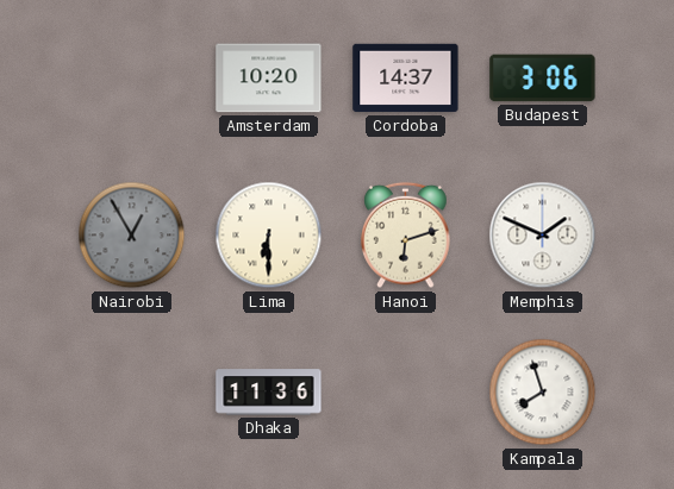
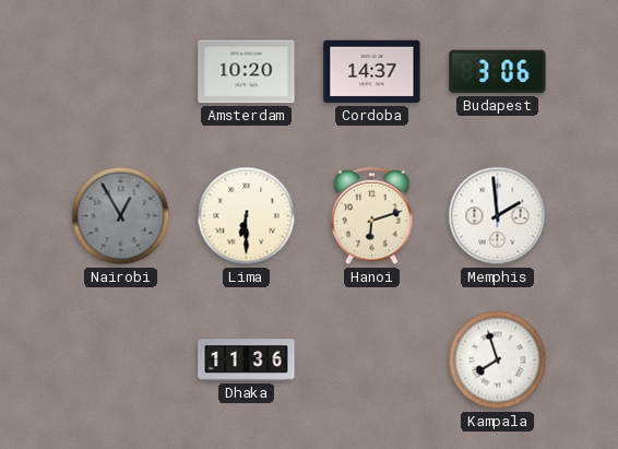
Memphis: 1:49 -> 1:59 (498, 216)
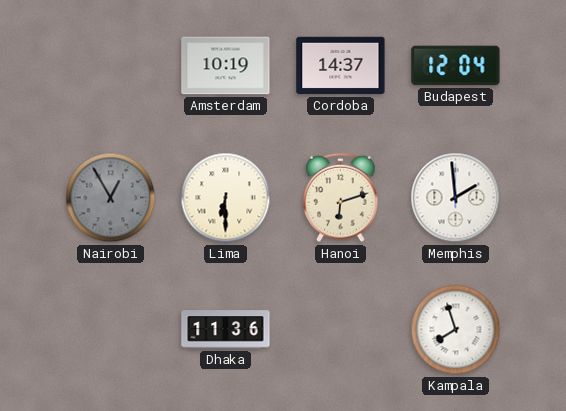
Amsterdam: 10:20 -> 10:19 (226, 66)
Budapest: 3:06 -> 12:04 (456, 66)
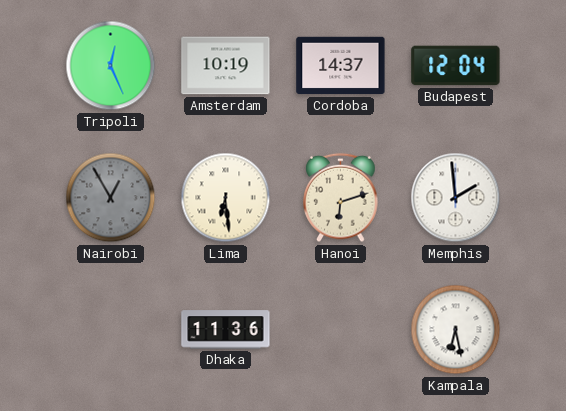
Tripoli: none -> 12:26 (111, 66)
Lima: 6:30 -> 6:29 (226, 198)
Kampala: 7:57 -> 6:28 (456, 330)
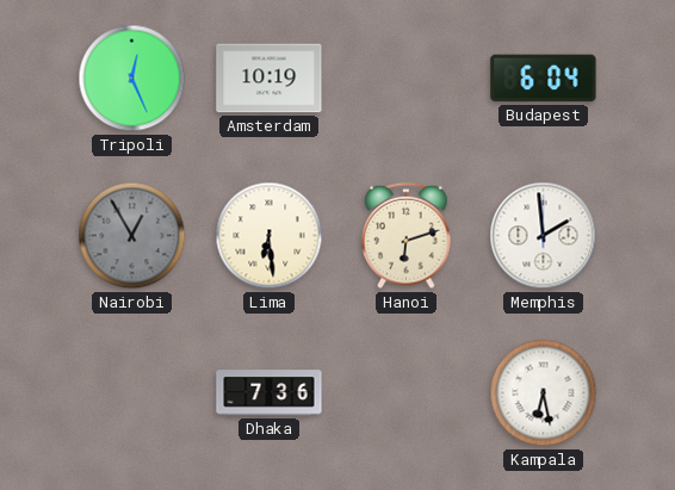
Cordoba: 14:37 -> none (341, 66)
Budapest: 12:04 -> 6:04 (544, 79)
Dhaka: 11:36 -> 7:36 (270, 393)
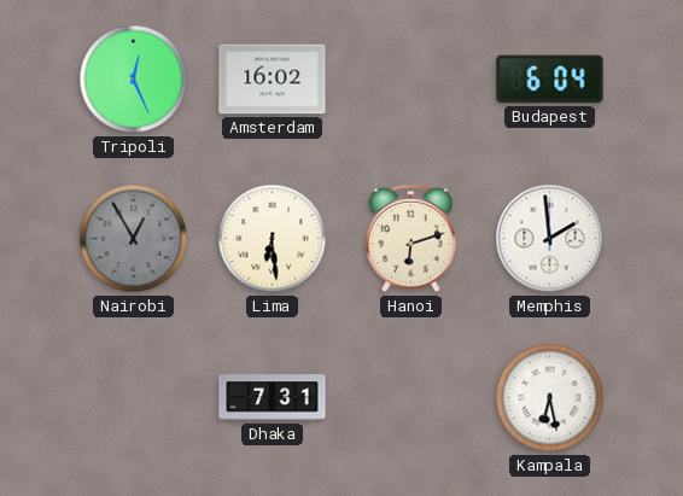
Amsterdam: 10:19 -> 16:02 (273, 80)
Dhaka: 7:36 -> 7:31 (273, 398)
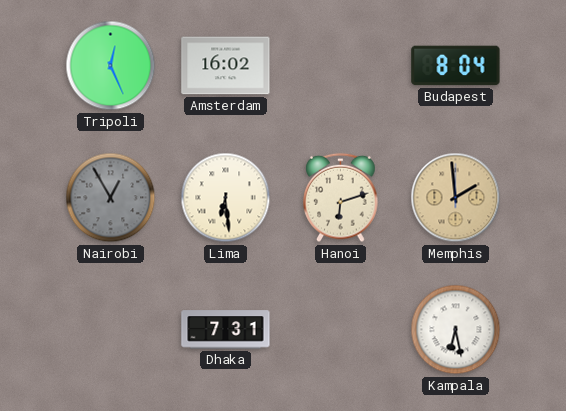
Budapest: 6:04 -> 8:04 (456, 66)
Memphis dial: white -> champagne (456, 198)
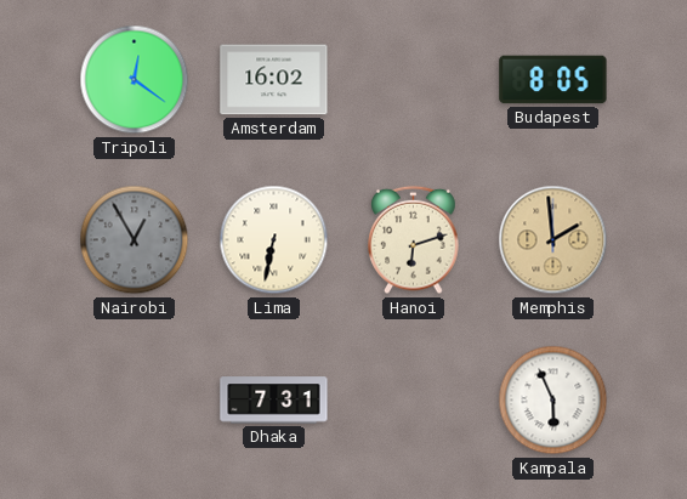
Tripoli: 12:26 -> 12:21 (135, 80)
Budapest: 8:04 -> 8:05 (553, 80)
Lima: 6:29 -> 6:32 (274, 240)
Kampala: 6:28 -> 5:56 (553, 401)
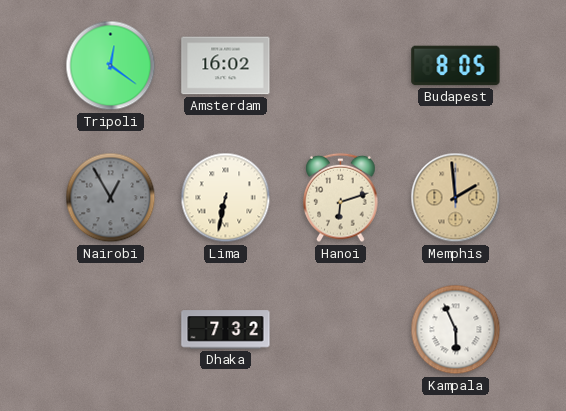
Dhaka: 7:31 -> 7:32 (226, 330)
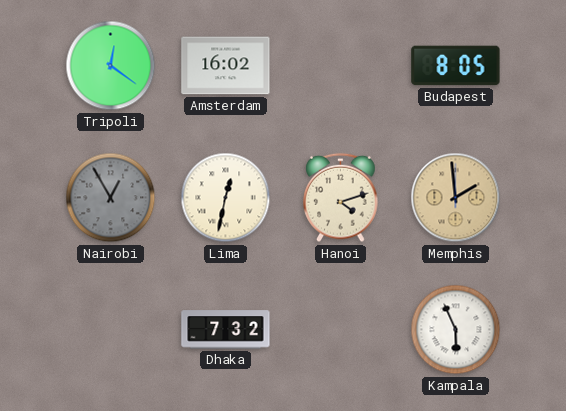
Lima: 6:32 -> 12:32 (226, 198)
Hanoi: 6:12 -> 4:12 (341, 198)
